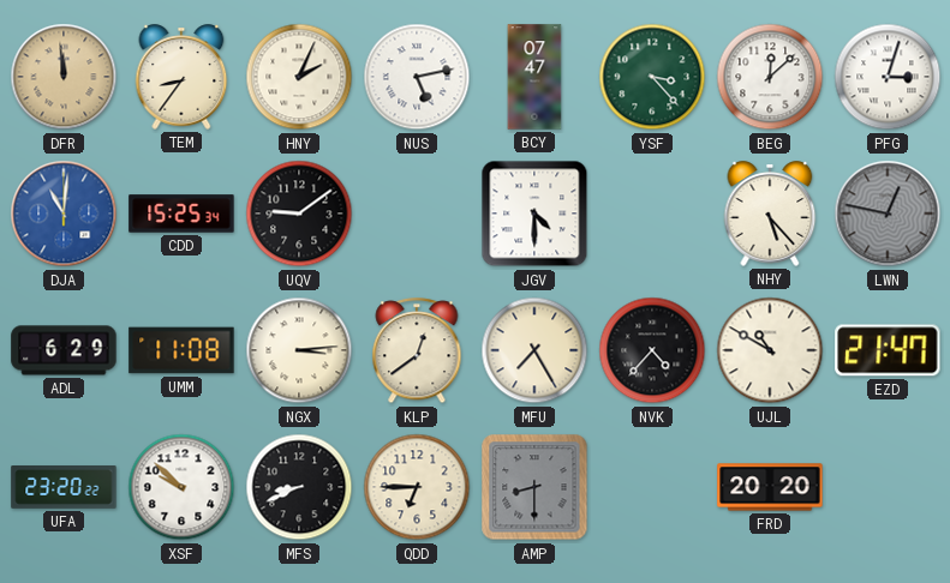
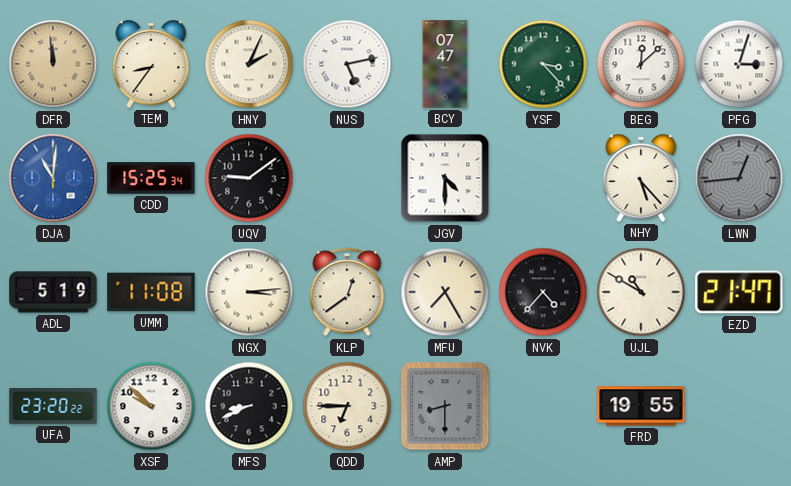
LWN: 12:47 -> 12:44 (739, 178)
ADL: 6:29 -> 5:19 (53, 292)
FRD: 20:20 -> 19:55 (641, 406)
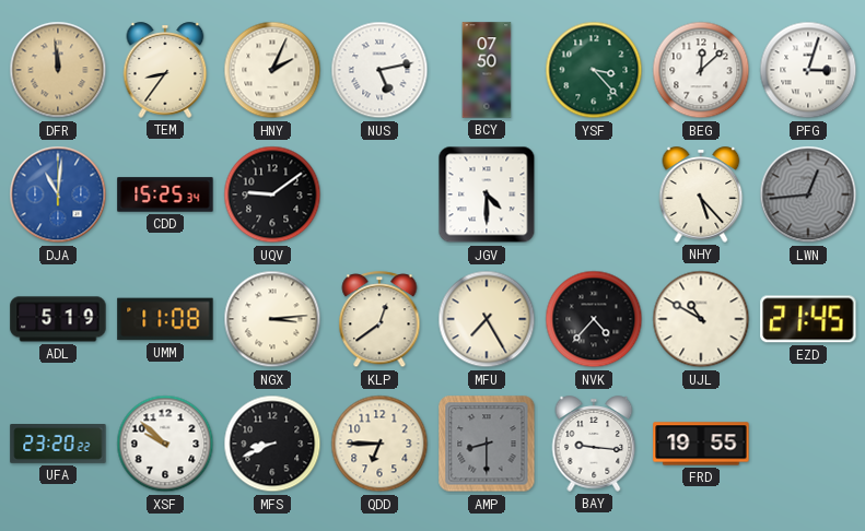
BCY: 07:47 -> 07:50 (487, 70)
EZD: 21:47 -> 21:45 (808, 319)
BAY: none -> 9:16 (594, 444)
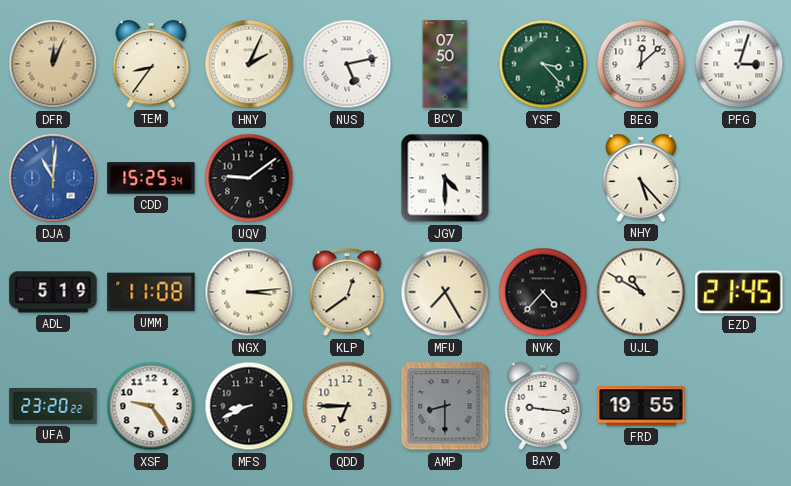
DFR: 11:59 -> 12:04 (53, 64)
LWN: 12:44 -> none (808, 194)
XSF: 9:52 -> 9:24 (151, 406)
